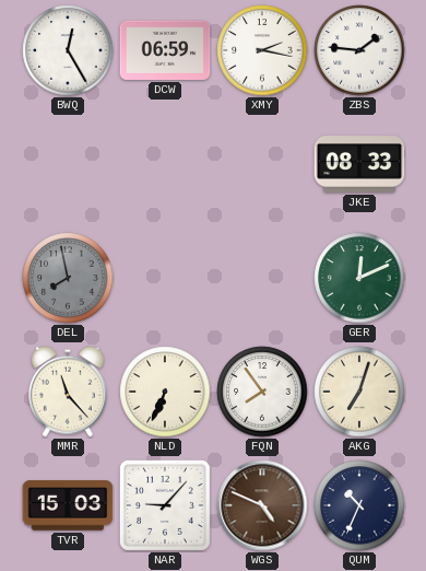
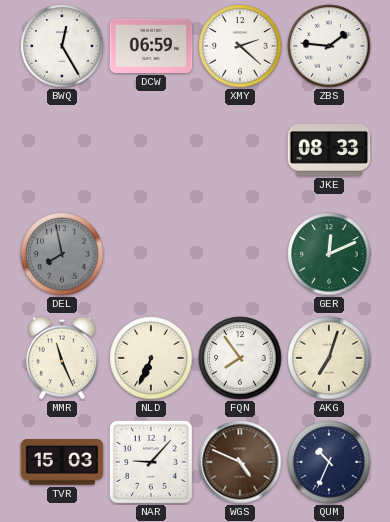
XMY: 2:17 -> 2:22 (240, 46)
MMR: 11:23 -> 11:26 (62, 358)
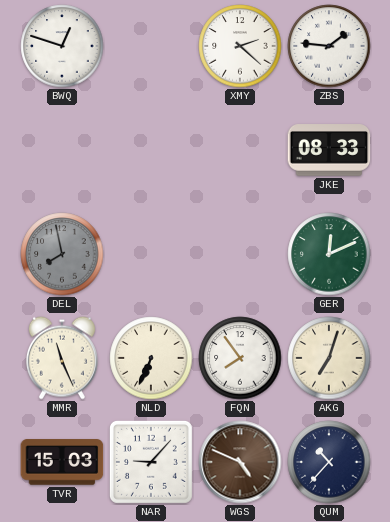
BWQ: 12:25 -> 12:48 (62, 46)
DCW: 06:59 -> none (151, 46)
QUM: 10:34 -> 10:37 (329, 462)
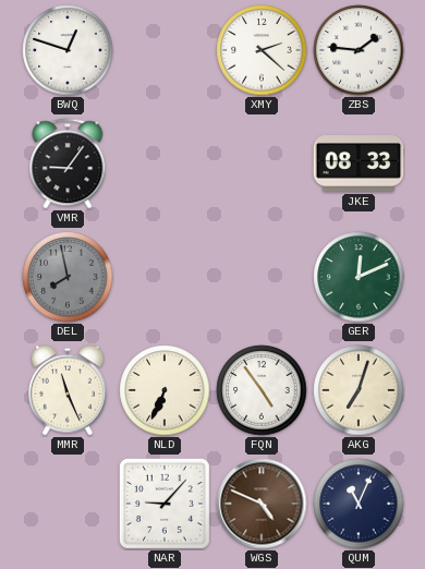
VMR: none -> 9:06 (68, 164)
FQN: 7:54 -> 4:54 (262, 390)
TVR: 15:03 -> none (62, 462)
QUM: 10:37 -> 11:04 (359, 504)
